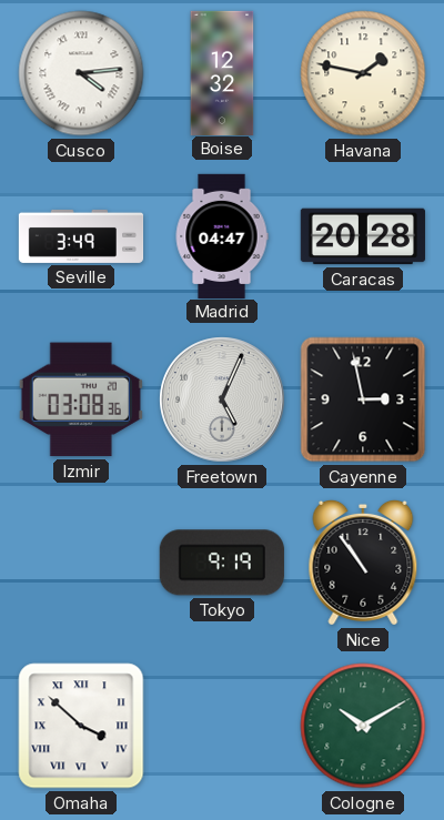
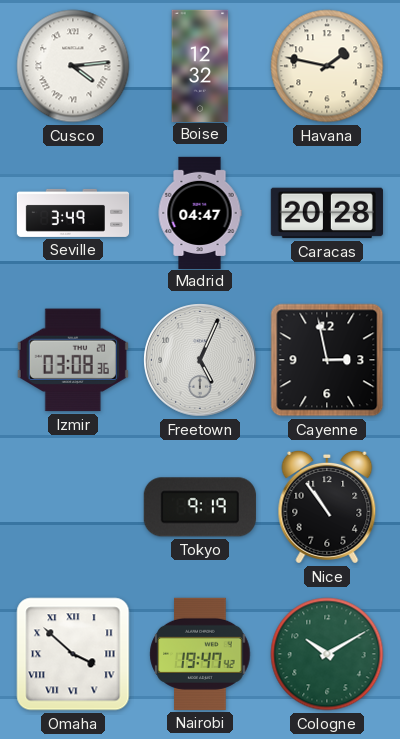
Nairobi: none -> 19:47 (200, 654)
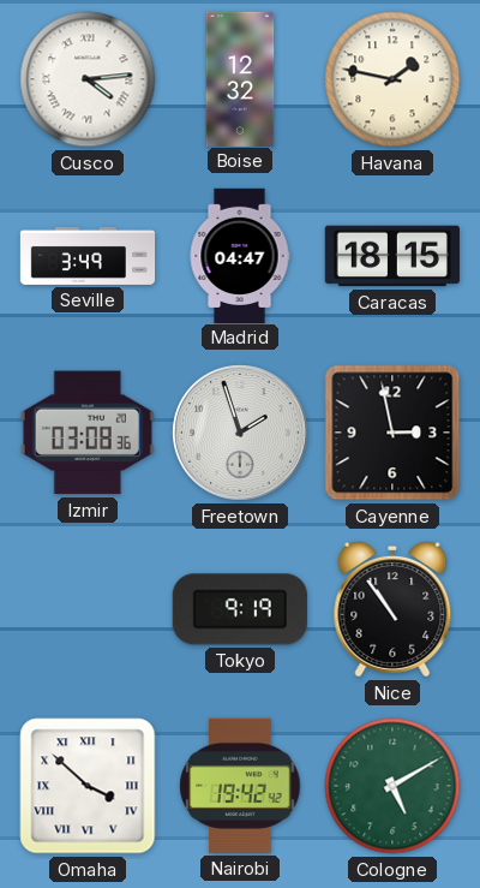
Caracas: 20:28 -> 18:15 (392, 256)
Freetown: 5:04 -> 1:57 (240, 433)
Nairobi: 19:47 -> 19:42 (240, 786)
Cologne: 10:10 -> 5:10 (392, 786)
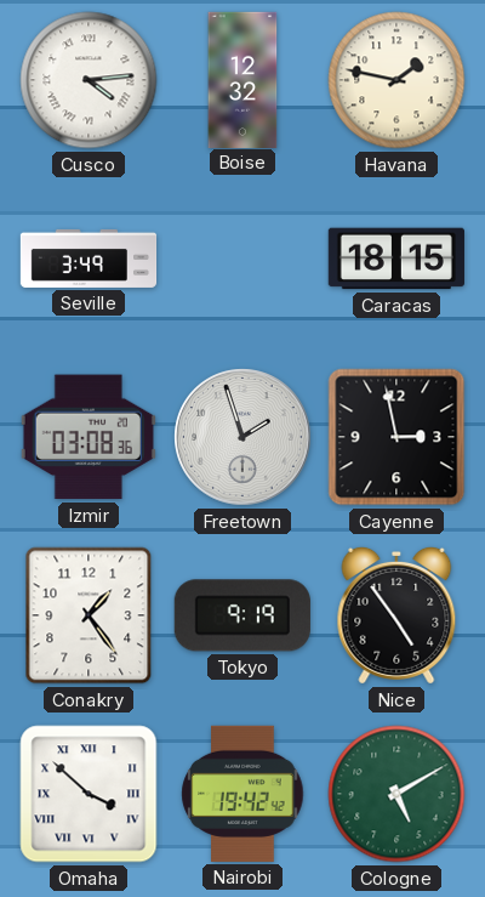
Madrid: 04:47 -> none (240, 255)
Conakry: none -> 1:24 (89, 615)
Nice: 10:54 -> 4:54 (396, 615)
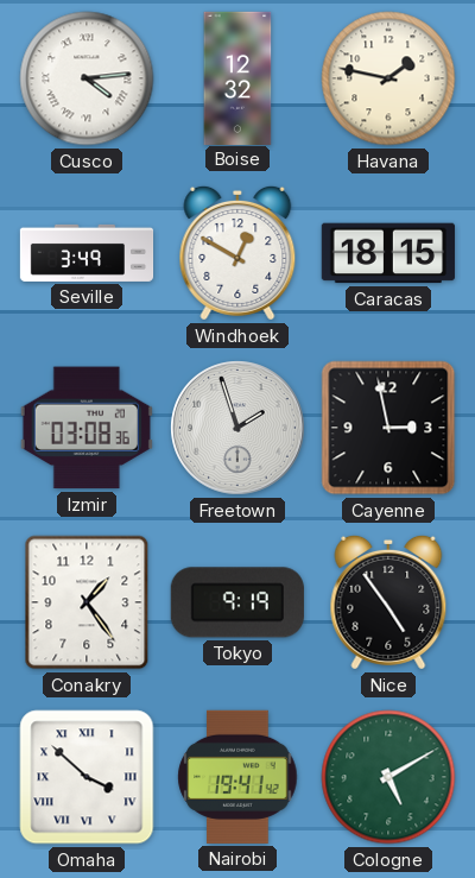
Windhoek: none -> 12:50 (237, 253)
Nairobi: 19:42 -> 19:41 (237, 777)
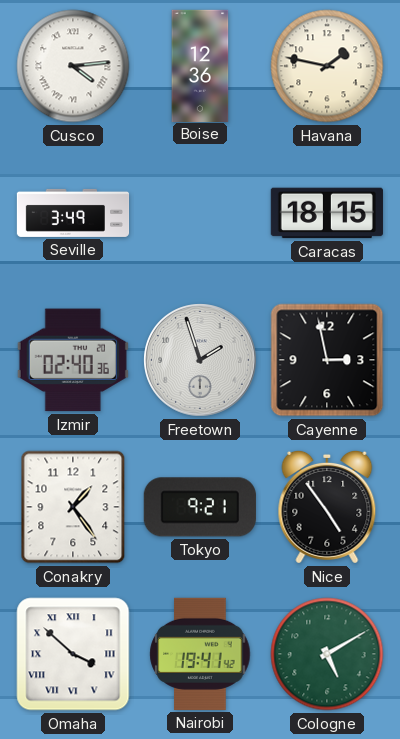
Boise: 12:32 -> 12:36 (200, 65)
Windhoek: 12:50 -> none (237, 253)
Izmir: 03:08 -> 02:40 (73, 360)
Tokyo: 9:19 -> 9:21 (200, 507)
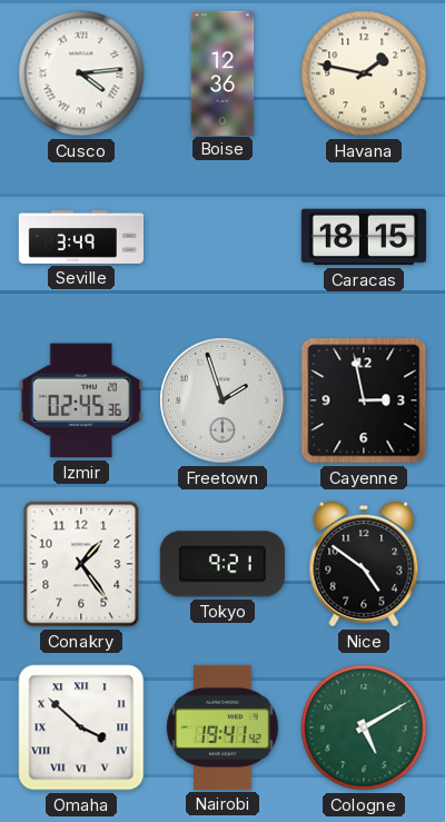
Izmir: 02:40 -> 02:45 (81, 400)
Nice: 4:54 -> 4:51 (364, 564)
